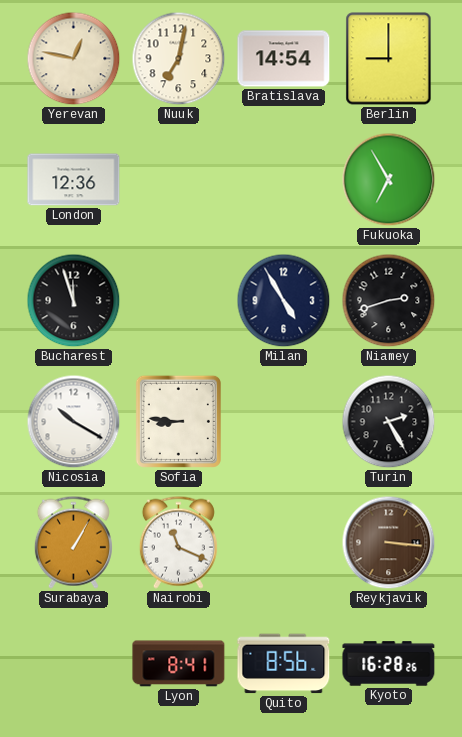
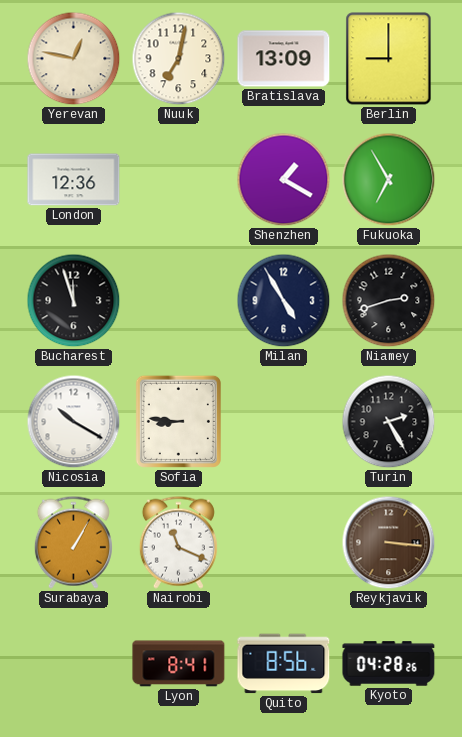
Bratislava: 14:54 -> 13:09 (284, 59)
Shenzhen: none -> 1:20 (284, 180)
Kyoto: 16:28 -> 04:28 (389, 664)
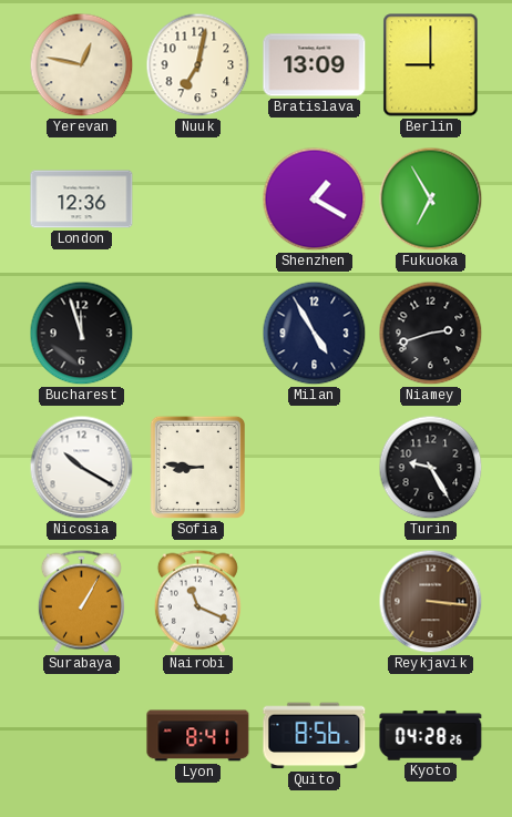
Turin: 2:25 -> 9:25 (431, 468)
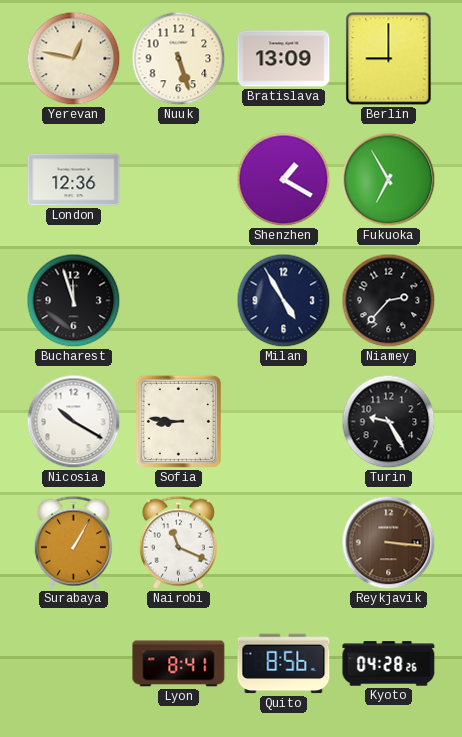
Nuuk: 7:02 -> 5:27 (179, 59)
Niamey: 2:42 -> 2:37 (389, 301)
